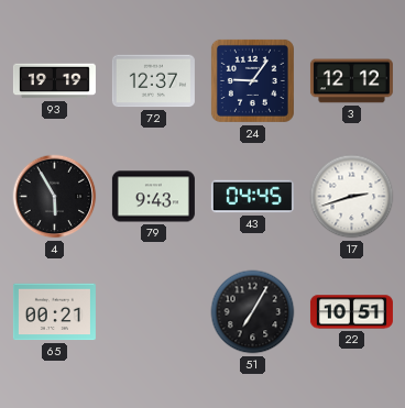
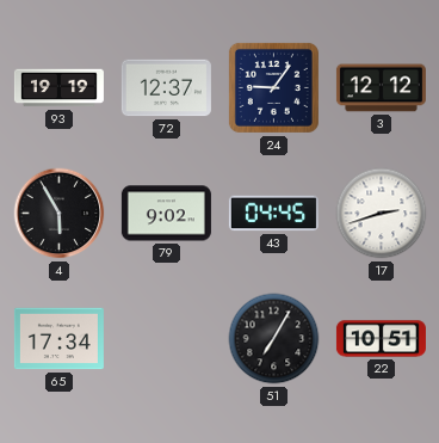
79: 9:43 -> 9:02 (166, 214)
65: 00:21 -> 17:34 (58, 339)
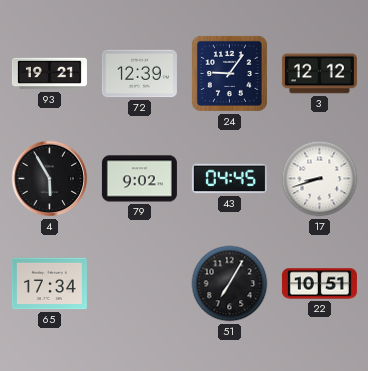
93: 19:19 -> 19:21 (49, 74)
72: 12:37 -> 12:39 (139, 74)
17: 2:42 -> 8:42 (320, 179)
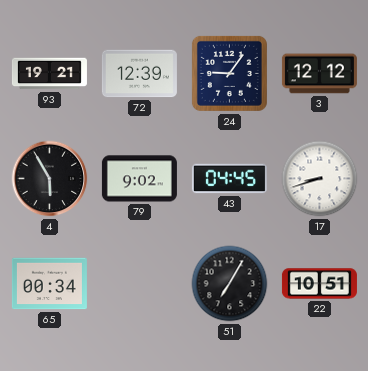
65: 17:34 -> 00:34 (49, 284)
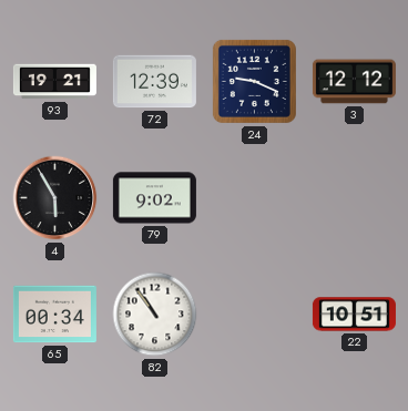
24: 9:06 -> 9:19 (254, 81)
43: 04:45 -> none (229, 179)
17: 8:42 -> none (320, 179)
82: none -> 10:54 (155, 315)
51: 7:05 -> none (230, 284)
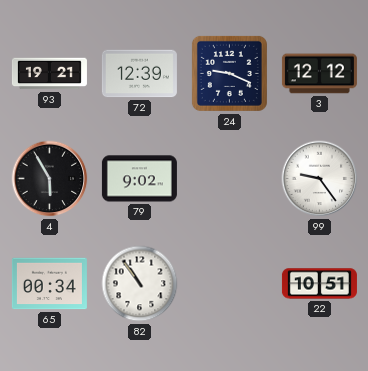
99: none -> 9:24 (320, 179)
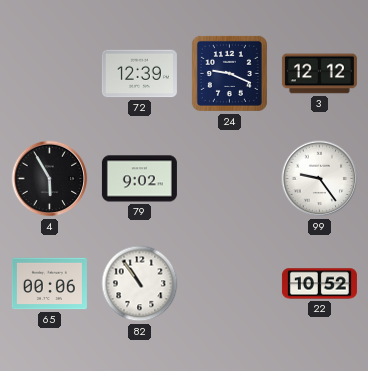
93: 19:21 -> none (49, 74)
65: 00:34 -> 00:06 (49, 284)
22: 10:51 -> 10:52 (319, 284)
